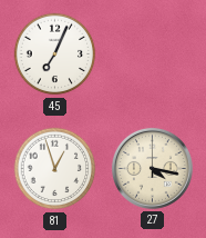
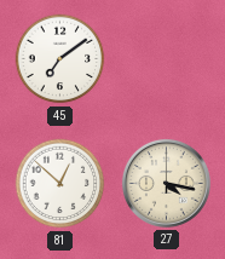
45: 7:04 -> 7:09 (60, 59)
81: 12:57 -> 12:52 (60, 184)
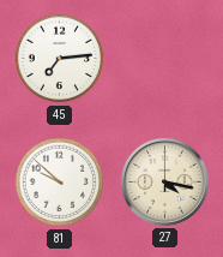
45: 7:09 -> 7:14 (60, 59)
81: 12:52 -> 9:52 (60, 183)
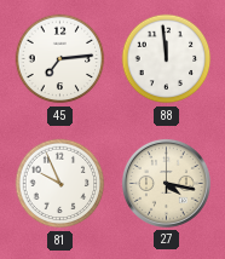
88: none -> 11:59 (167, 59)
81: 9:52 -> 9:56 (60, 184)
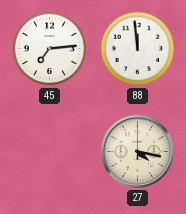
81: 9:56 -> none (60, 184)
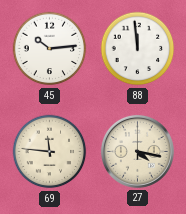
45: 7:14 -> 10:14 (50, 49)
69: none -> 11:46 (50, 152)
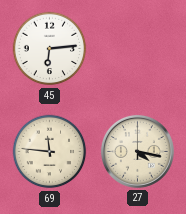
45: 10:14 -> 6:14 (50, 49)
88: 11:59 -> none (138, 49)
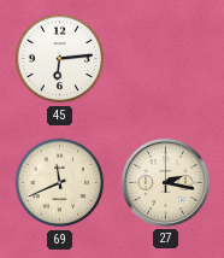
69: 11:46 -> 11:41 (60, 183)
27: 4:17 -> 2:17 (165, 182)
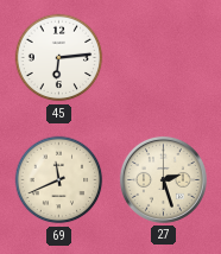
27: 2:17 -> 2:27 (163, 179)
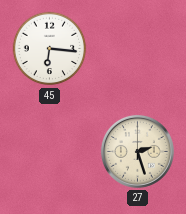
45: 6:14 -> 6:16 (50, 49)
69: 11:41 -> none (59, 180)
